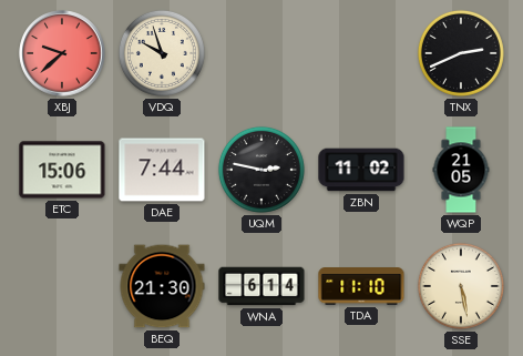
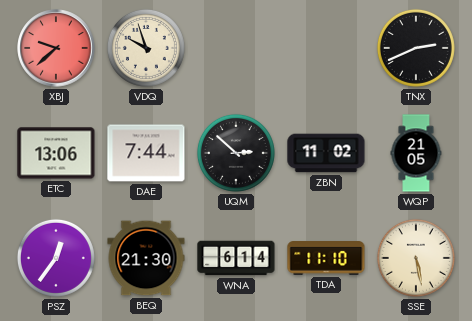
ETC: 15:06 -> 13:06 (56, 153)
UQM: 2:47 -> 2:52 (236, 153)
PSZ: none -> 12:36 (56, 258)
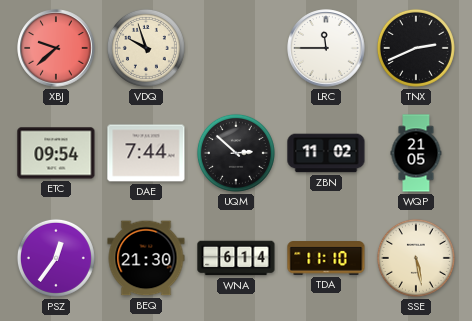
LRC: none -> 11:45 (326, 48)
ETC: 13:06 -> 09:54 (56, 153)
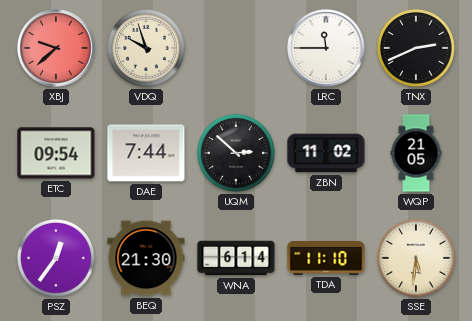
SSE: 5:28 -> 5:31 (416, 258)
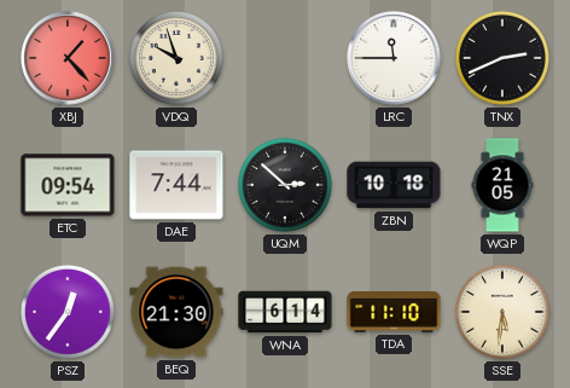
XBJ: 9:38 -> 1:23 (68, 58)
ZBN: 11:02 -> 10:18 (394, 185)
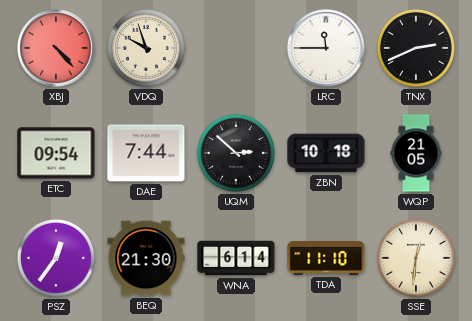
XBJ: 1:23 -> 4:23 (56, 48)
SSE: 5:31 -> 12:31 (416, 258)
